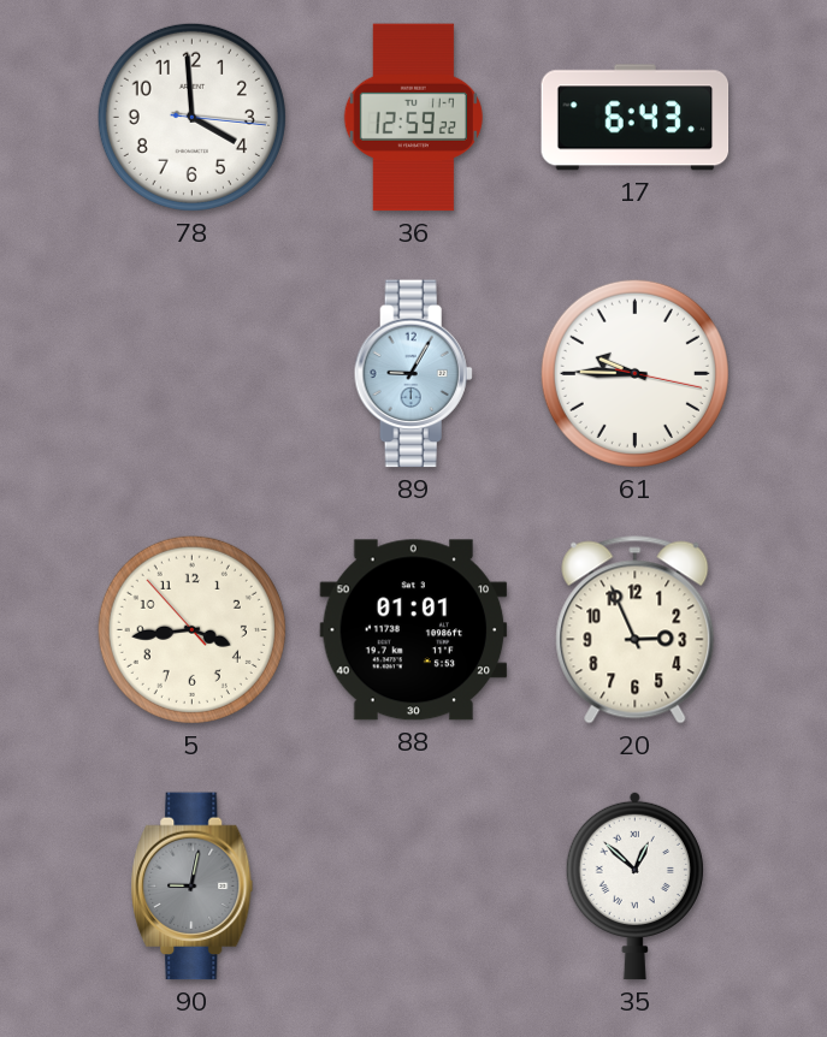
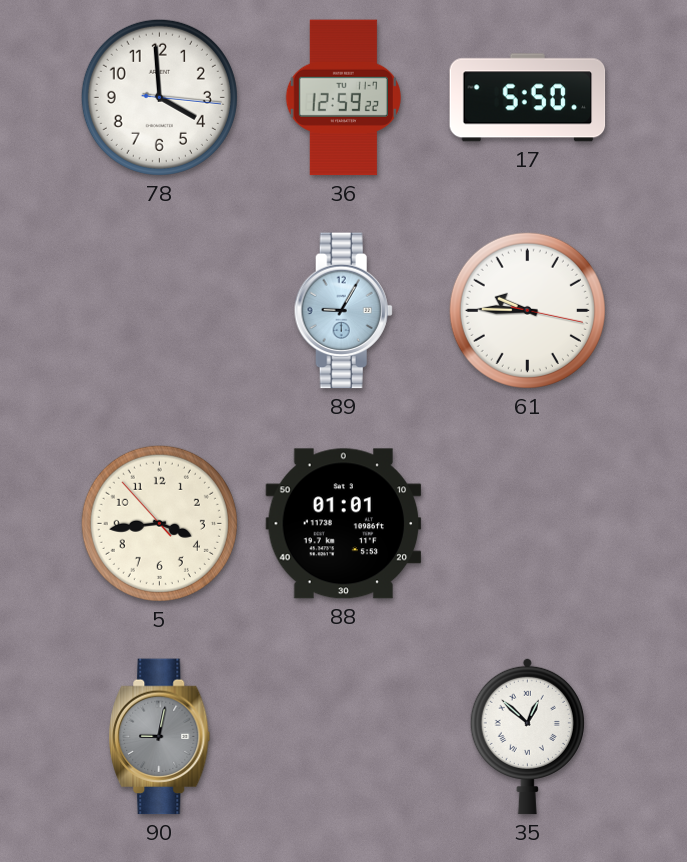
17: 6:43 -> 5:50 (528, 98)
20: 2:56 -> none (636, 630)
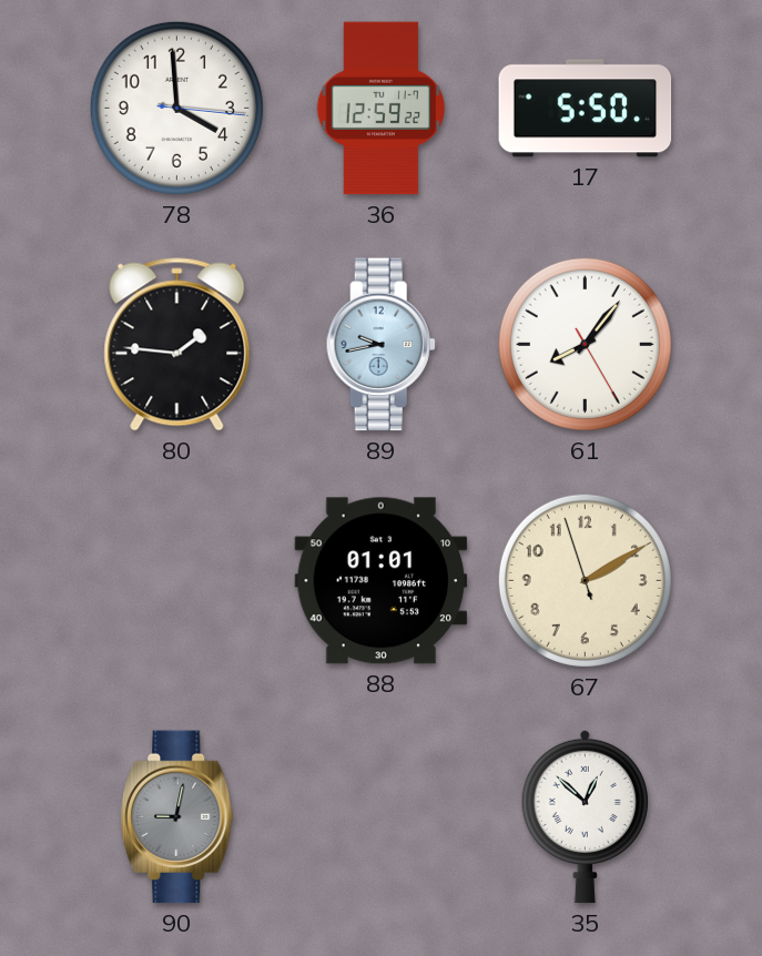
80: none -> 1:46 (177, 345)
89: 9:05 -> 9:43 (380, 345)
61: 9:45 -> 8:06 (585, 344)
5: 3:43 -> none (159, 523)
67: none -> 2:09 (585, 580)
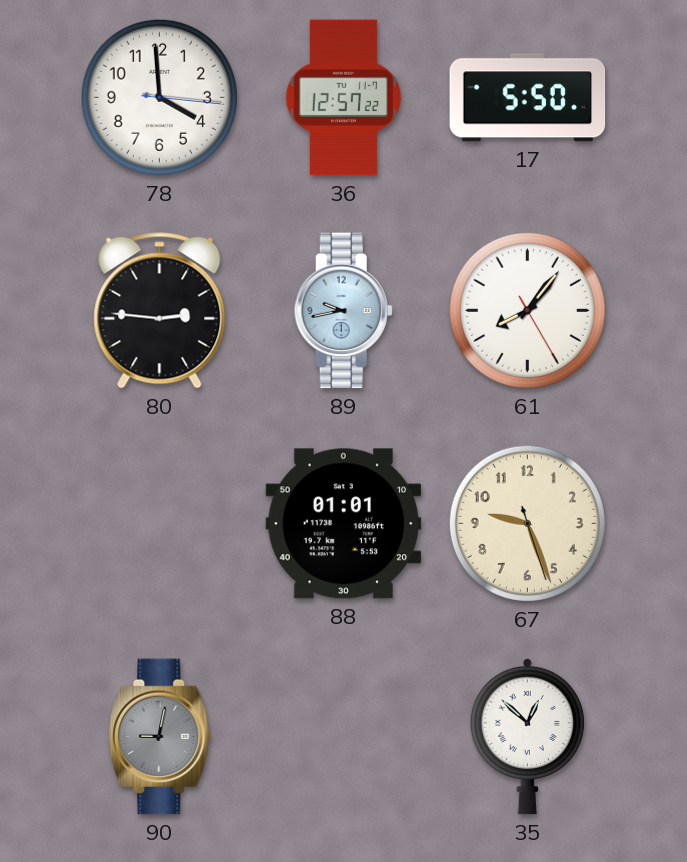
36: 12:59 -> 12:57 (343, 98)
80: 1:46 -> 2:46 (160, 311)
67: 2:09 -> 9:26 (527, 523)
